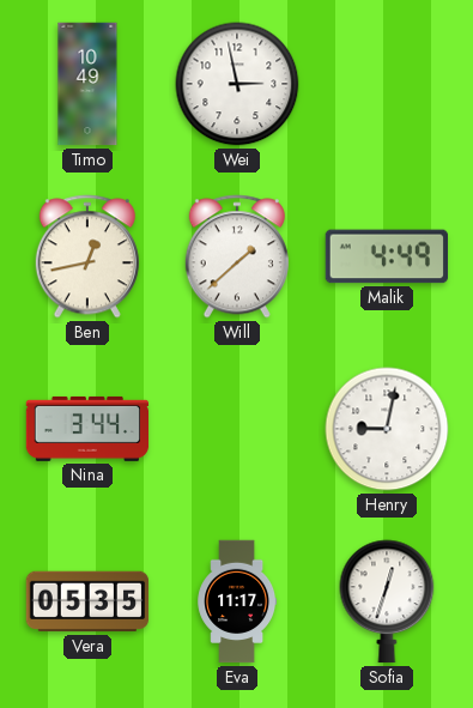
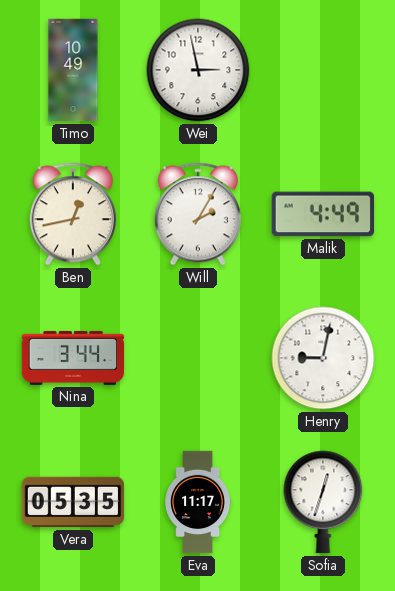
Will: 1:38 -> 2:05 (198, 214)
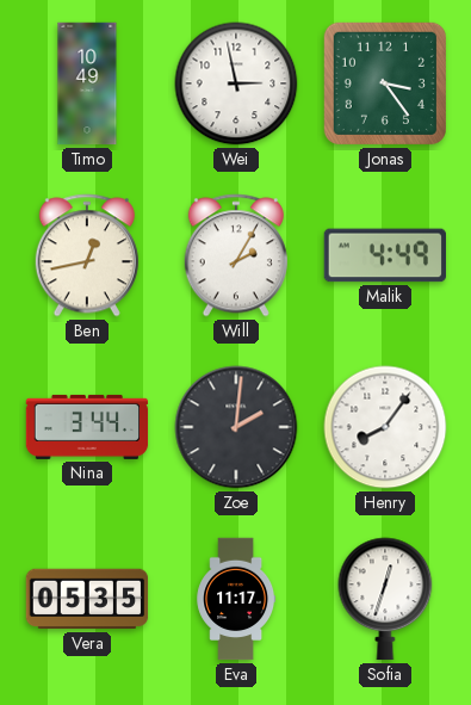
Jonas: none -> 3:24 (385, 84)
Zoe: none -> 2:01 (236, 427)
Henry: 9:02 -> 8:06 (385, 427)
